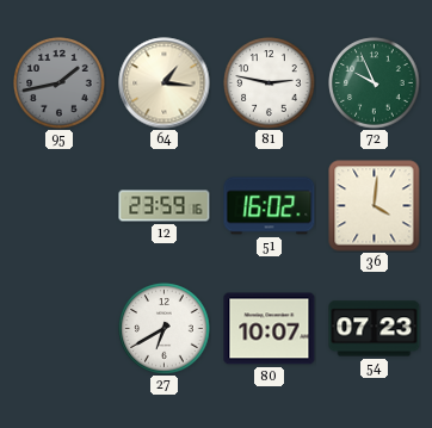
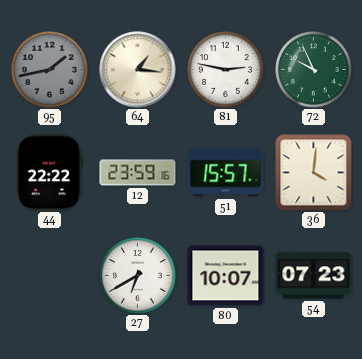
44: none -> 22:22 (49, 173)
51: 16:02 -> 15:57 (226, 173)
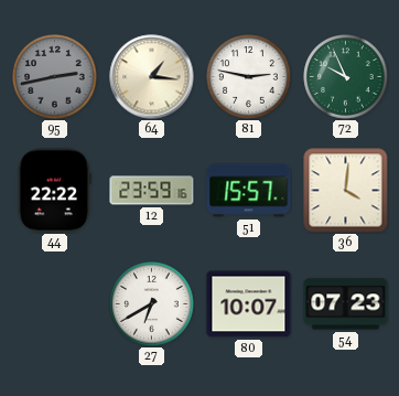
95: 1:43 -> 2:43 (55, 77)
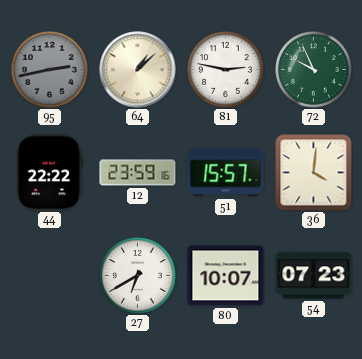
64: 1:16 -> 1:08 (138, 70)
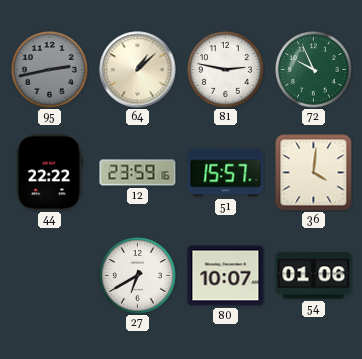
54: 07:23 -> 01:06 (314, 276)
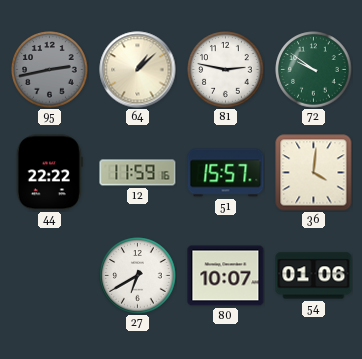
72: 9:56 -> 9:51 (314, 70)
12: 23:59 -> 11:59 (138, 173)
